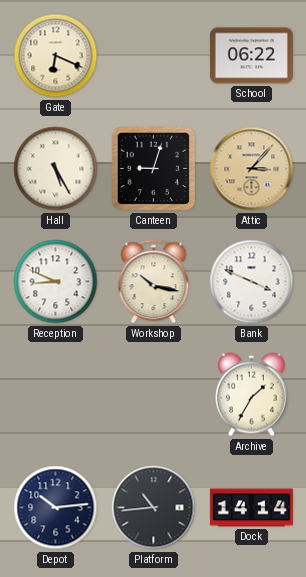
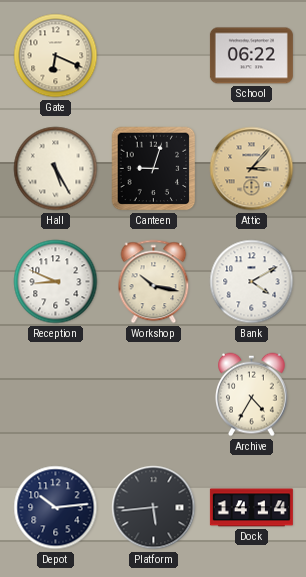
Bank: 3:49 -> 4:10 (252, 282)
Archive: 1:35 -> 4:35 (252, 395)
Platform: 10:44 -> 5:44 (154, 508)
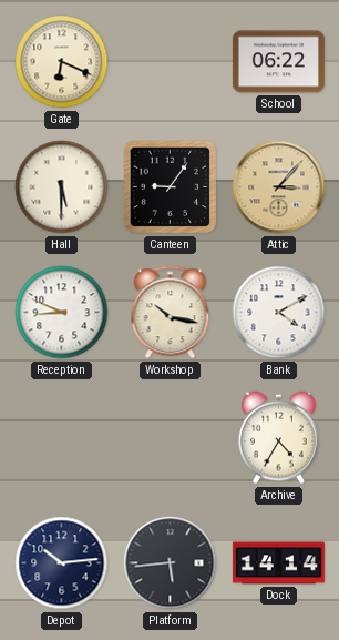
Hall: 5:25 -> 5:30 (62, 187)
Canteen: 9:03 -> 9:06 (171, 187)
